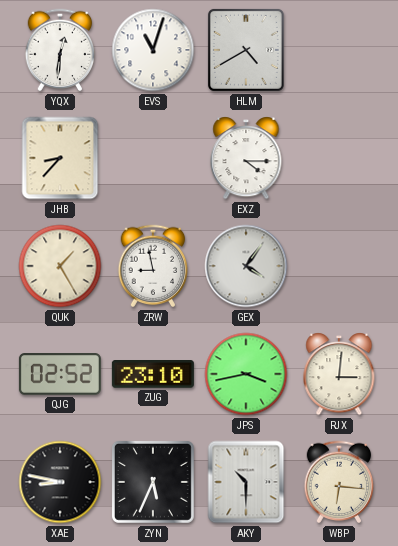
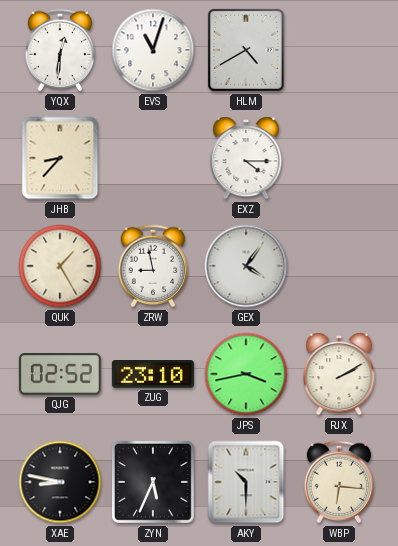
RJX: 3:01 -> 2:10 (339, 374)
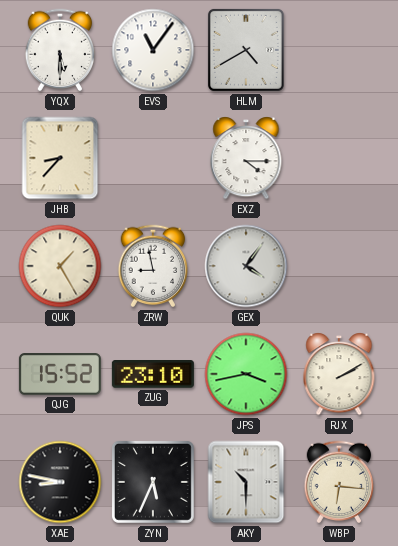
YQX: 12:31 -> 5:30 (60, 50)
EVS: 11:03 -> 11:06 (153, 50)
QJG: 02:52 -> 15:52 (60, 375)
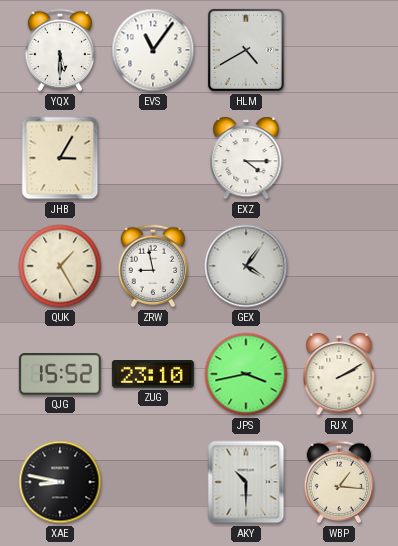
JHB: 8:37 -> 3:05 (60, 158)
ZYN: 5:34 -> none (153, 482)
WBP: 6:16 -> 1:16 (339, 482)
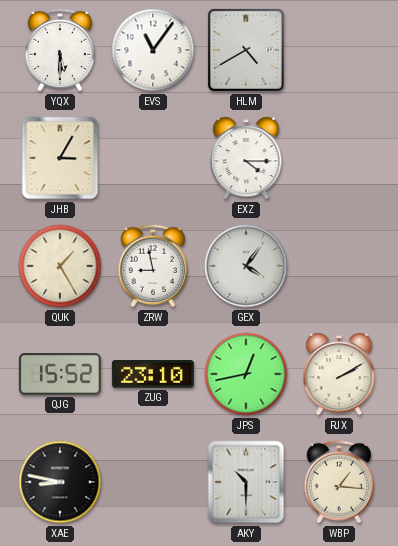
JPS: 3:43 -> 12:43 (246, 374)
